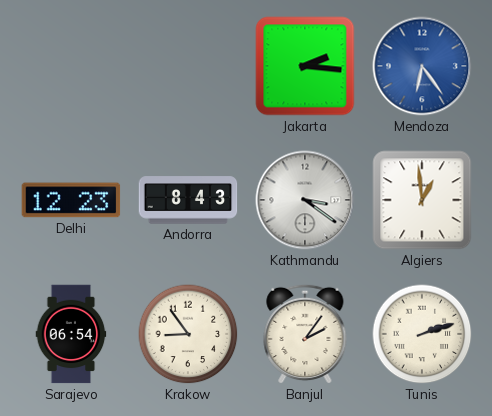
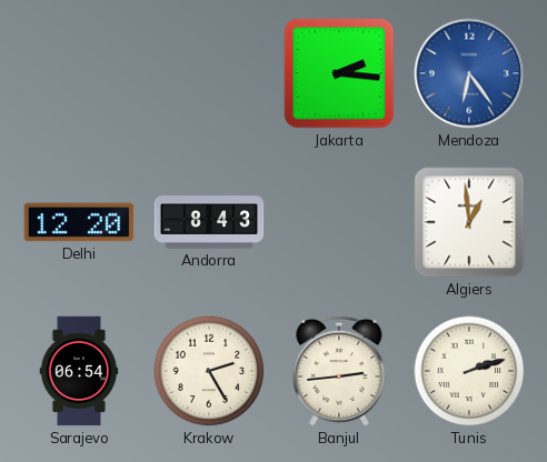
Delhi: 12:23 -> 12:20 (79, 222)
Kathmandu: 3:21 -> none (305, 200)
Krakow: 8:54 -> 2:25 (209, 371)
Banjul: 2:06 -> 2:44 (339, 371)
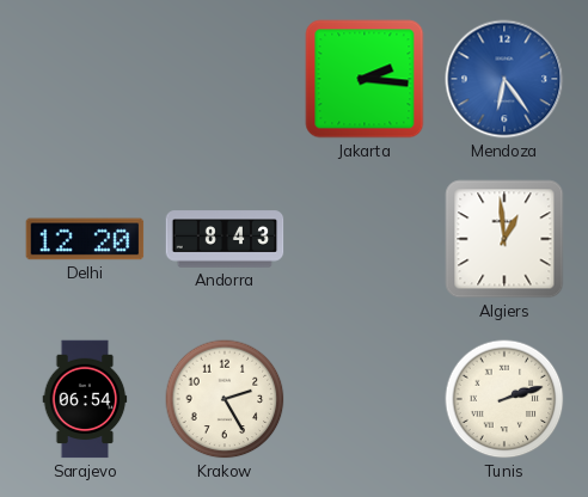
Banjul: 2:44 -> none (339, 371)
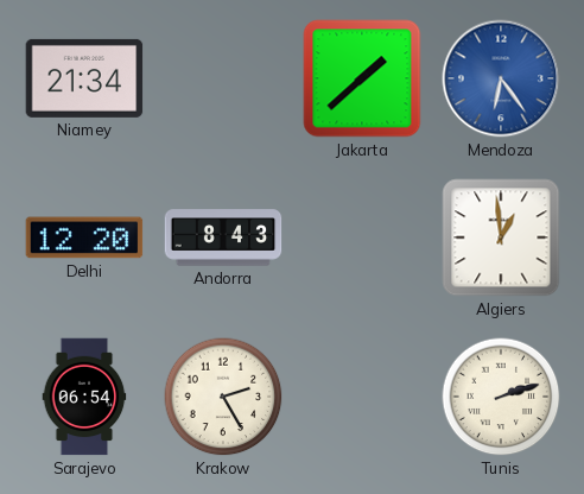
Niamey: none -> 21:34 (84, 78)
Jakarta: 2:16 -> 1:38 (362, 78)
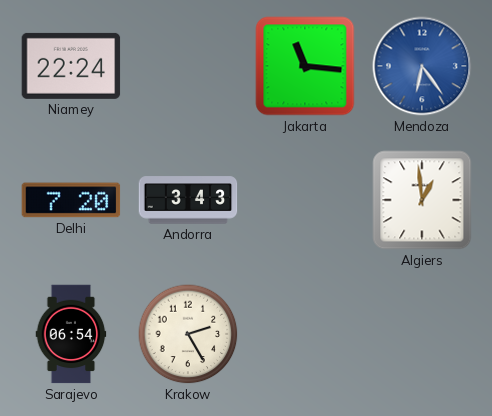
Niamey: 21:34 -> 22:24 (71, 66)
Jakarta: 1:38 -> 11:16 (305, 66)
Delhi: 12:20 -> 7:20 (71, 200)
Andorra: 8:43 -> 3:43 (188, 200)
Tunis: 2:12 -> none (501, 397)
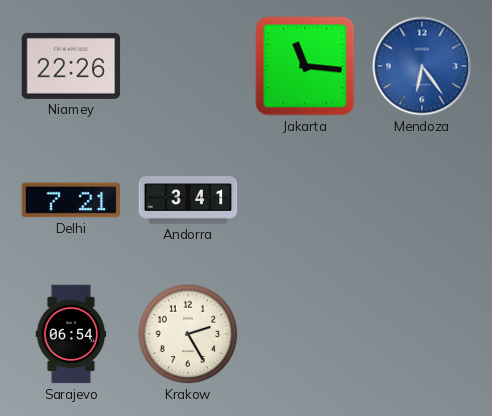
Niamey: 22:24 -> 22:26 (71, 66)
Delhi: 7:20 -> 7:21 (71, 200)
Andorra: 3:43 -> 3:41 (188, 200)
Algiers: 12:59 -> none (422, 200)
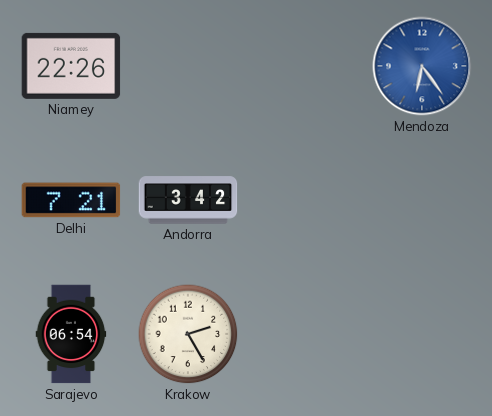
Jakarta: 11:16 -> none (305, 66)
Andorra: 3:41 -> 3:42 (188, 200)
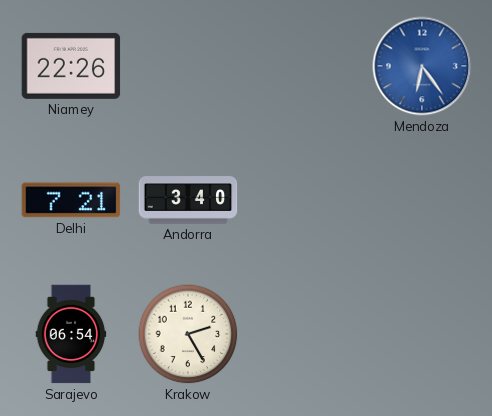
Andorra: 3:42 -> 3:40 (188, 200)
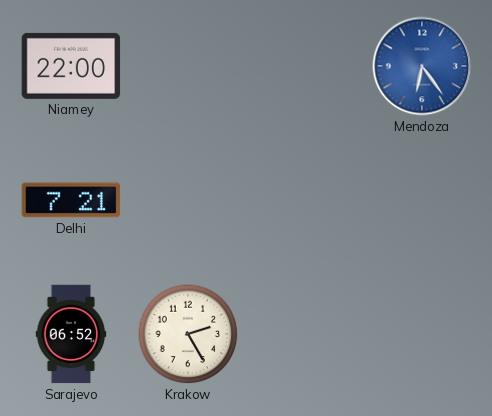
Niamey: 22:26 -> 22:00 (71, 66)
Andorra: 3:40 -> none (188, 200)
Sarajevo: 06:54 -> 06:52 (71, 334)
